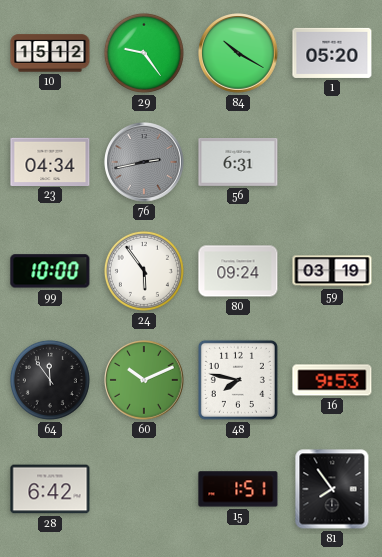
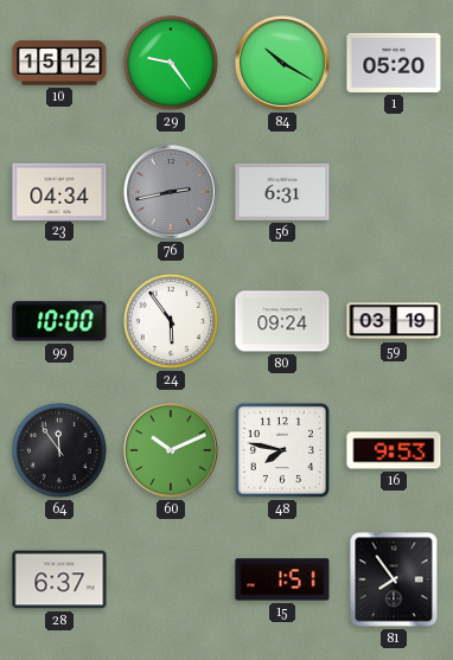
28: 6:42 -> 6:37 (59, 579)
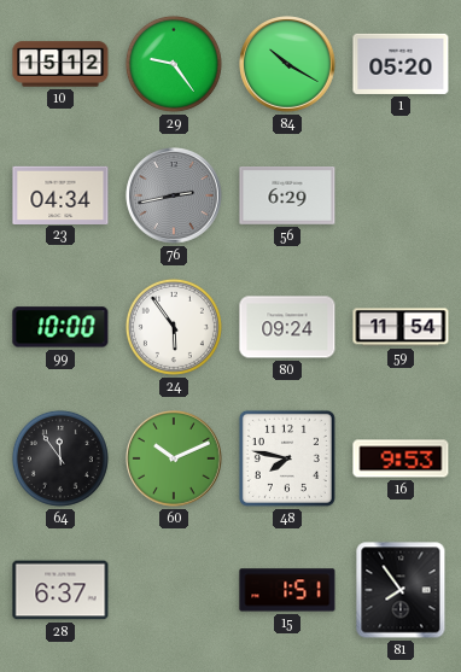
56: 6:31 -> 6:29 (287, 197)
59: 03:19 -> 11:54 (401, 327)
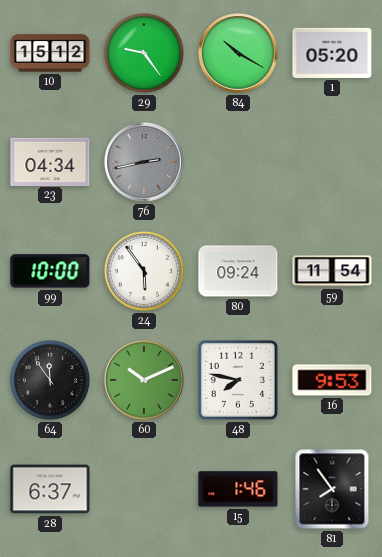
56: 6:29 -> none (287, 197)
15: 1:51 -> 1:46 (238, 489)
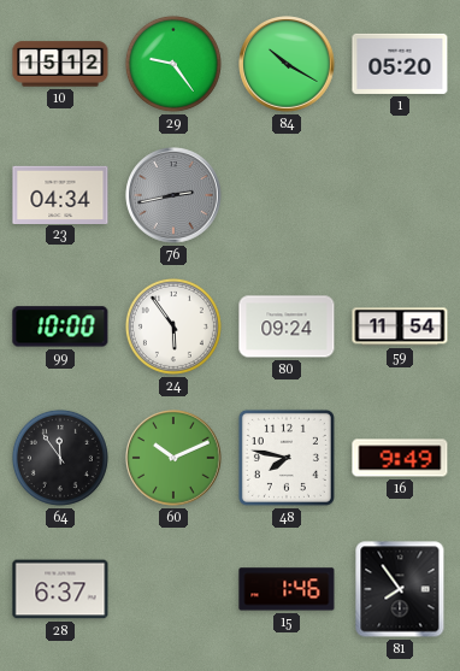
16: 9:53 -> 9:49 (400, 458)
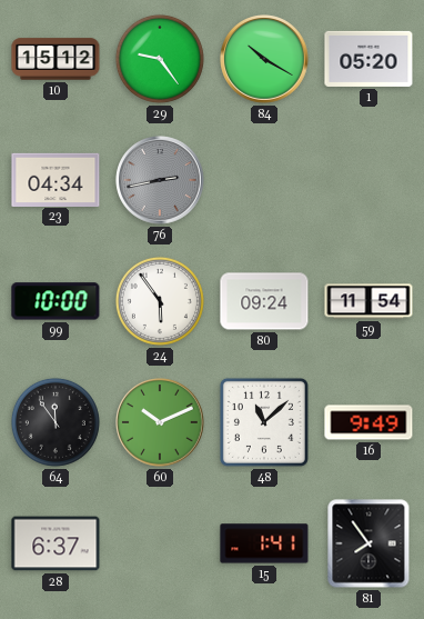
48: 7:47 -> 11:08 (264, 422)
15: 1:46 -> 1:41 (264, 543)
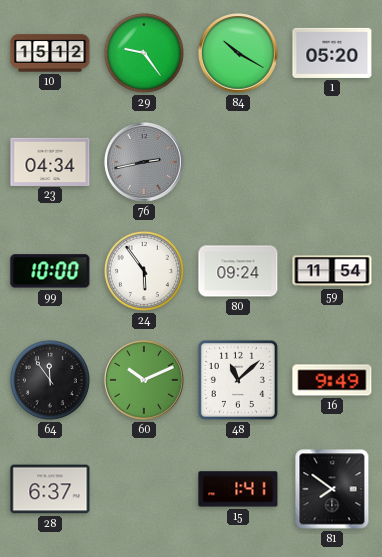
81: 7:54 -> 7:51 (332, 489)
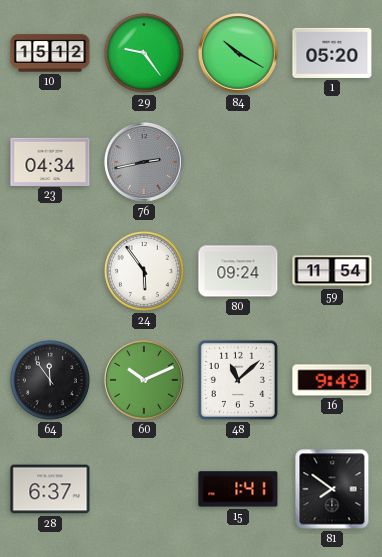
99: 10:00 -> none (50, 271)
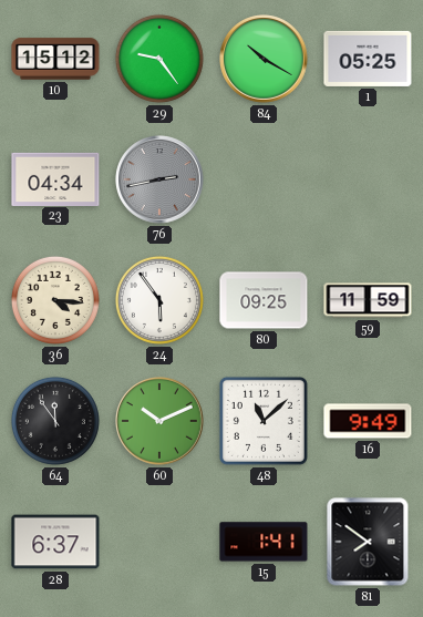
1: 05:20 -> 05:25 (368, 59)
36: none -> 4:16 (55, 300)
80: 09:24 -> 09:25 (264, 300)
59: 11:54 -> 11:59 (368, 300)
